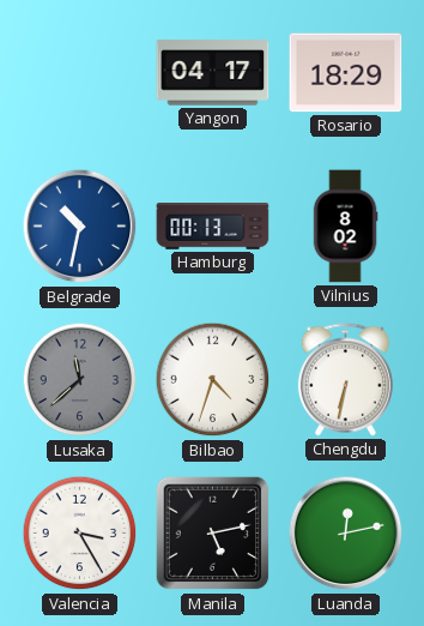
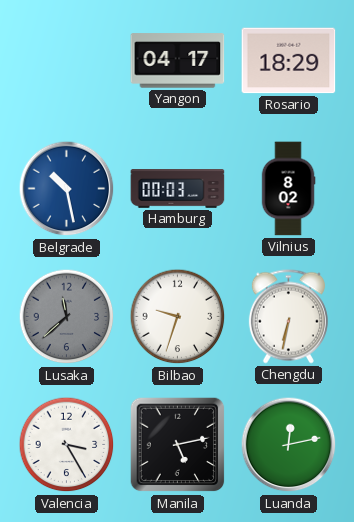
Belgrade: 10:32 -> 10:28 (67, 189)
Hamburg: 00:13 -> 00:03 (178, 189)
Bilbao: 4:33 -> 9:33 (178, 317)
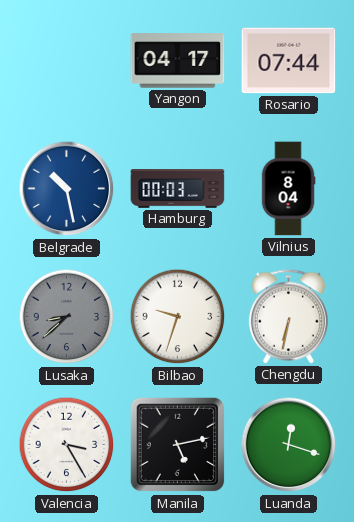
Rosario: 18:29 -> 07:44 (289, 61)
Vilnius: 8:02 -> 8:04 (288, 189)
Lusaka: 11:38 -> 8:38 (67, 317)
Luanda: 12:13 -> 12:18 (289, 445)
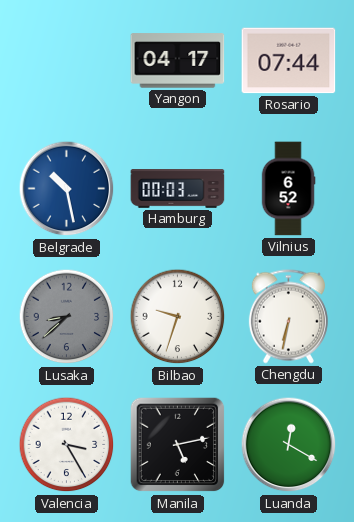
Vilnius: 8:04 -> 6:52 (288, 189)
Luanda: 12:18 -> 12:20 (289, 445)
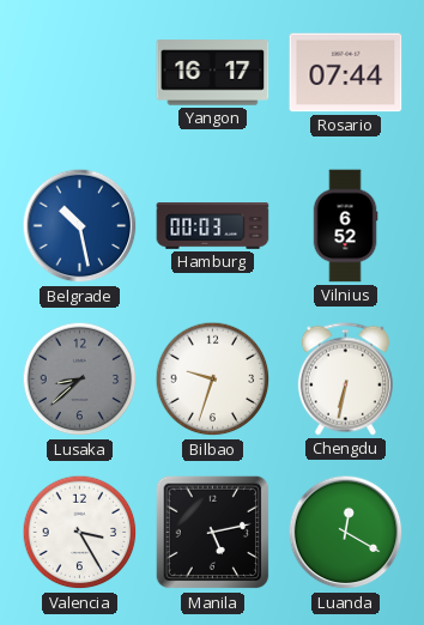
Yangon: 04:17 -> 16:17 (213, 73)
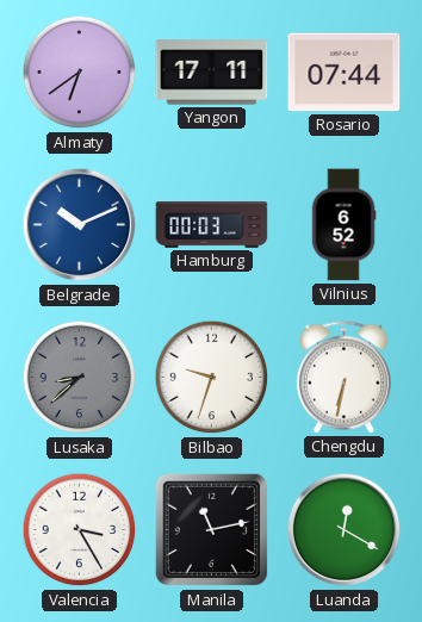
Almaty: none -> 6:39 (80, 73)
Yangon: 16:17 -> 17:11 (212, 73)
Belgrade: 10:28 -> 10:11 (80, 225)
Manila: 5:13 -> 11:13 (212, 530)
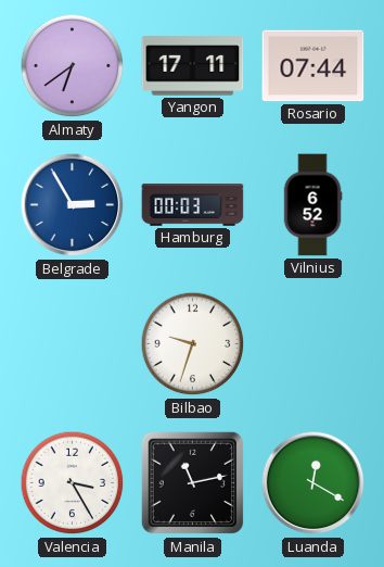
Belgrade: 10:11 -> 2:55 (73, 205)
Lusaka: 8:38 -> none (80, 378)
Chengdu: 6:32 -> none (343, 378)
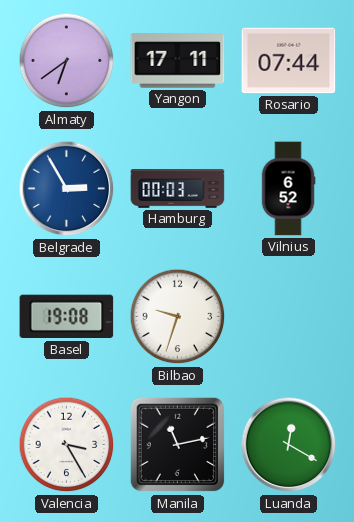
Basel: none -> 19:08 (67, 317)
